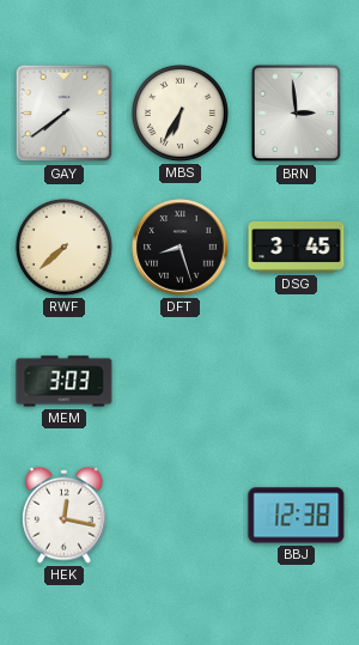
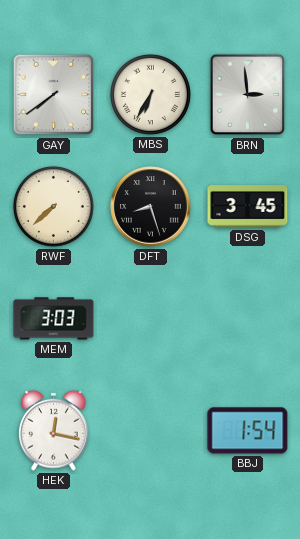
BBJ: 12:38 -> 1:54 (248, 431)
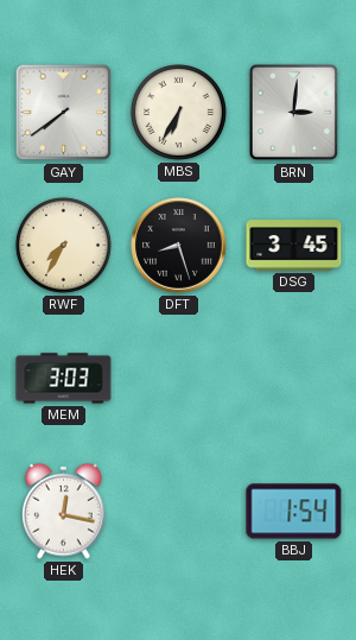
BRN: 2:59 -> 3:01 (294, 113)
RWF: 7:38 -> 7:35 (63, 245)
